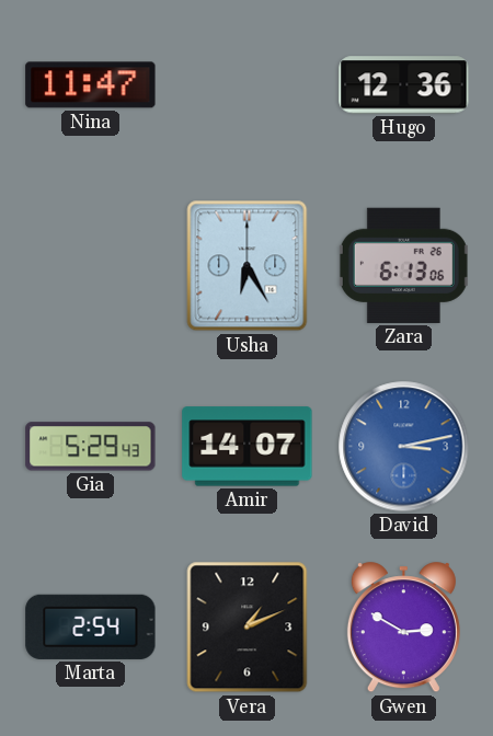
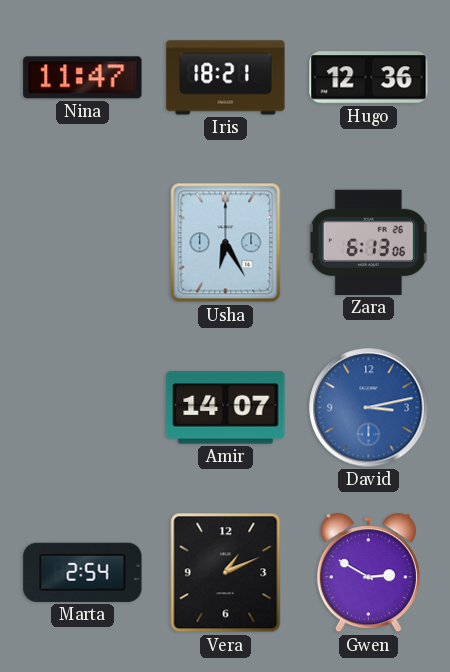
Iris: none -> 18:21 (226, 78)
Gia: 5:29 -> none (91, 447)
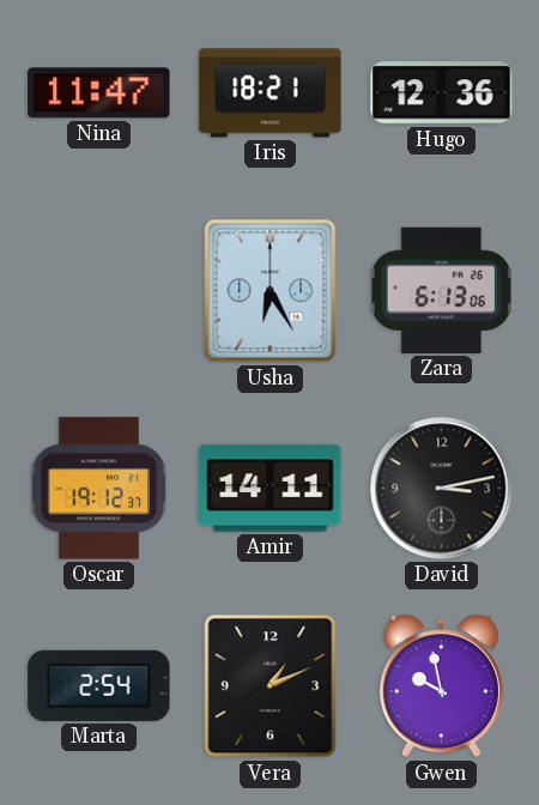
Oscar: none -> 19:12 (99, 489)
Amir: 14:07 -> 14:11 (271, 489)
David dial: blue -> black (442, 489)
Gwen: 2:50 -> 9:58 (441, 686)
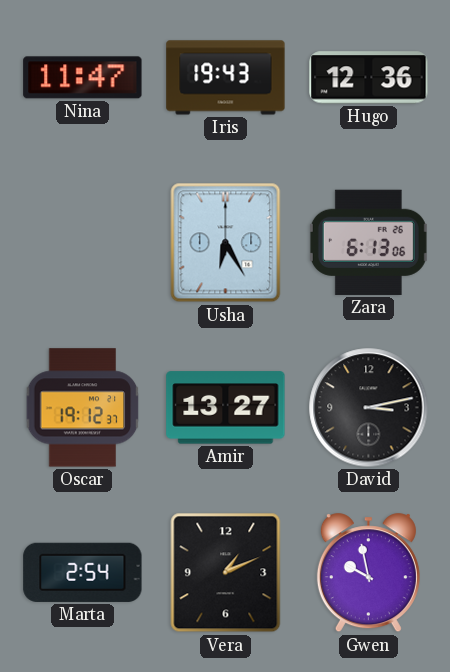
Iris: 18:21 -> 19:43 (226, 78)
Amir: 14:11 -> 13:27 (226, 408)
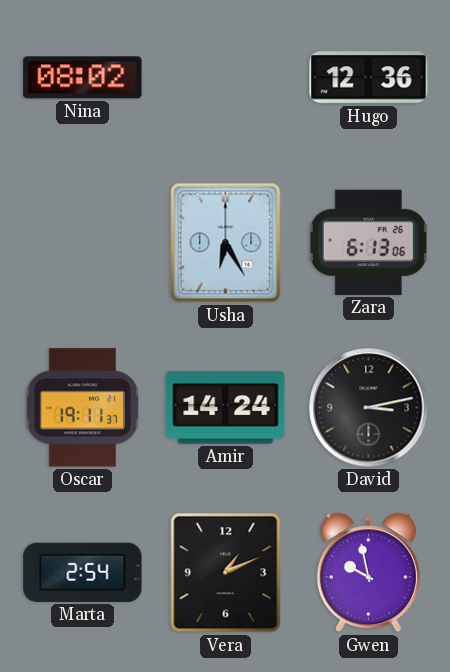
Nina: 11:47 -> 08:02 (83, 78)
Iris: 19:43 -> none (226, 78)
Oscar: 19:12 -> 19:11 (83, 408)
Amir: 13:27 -> 14:24 (226, 408)
